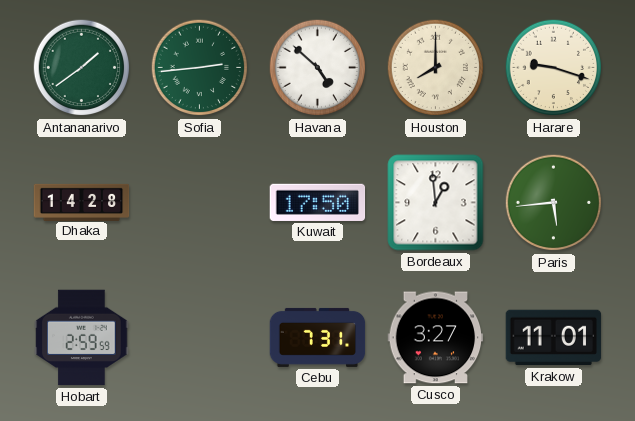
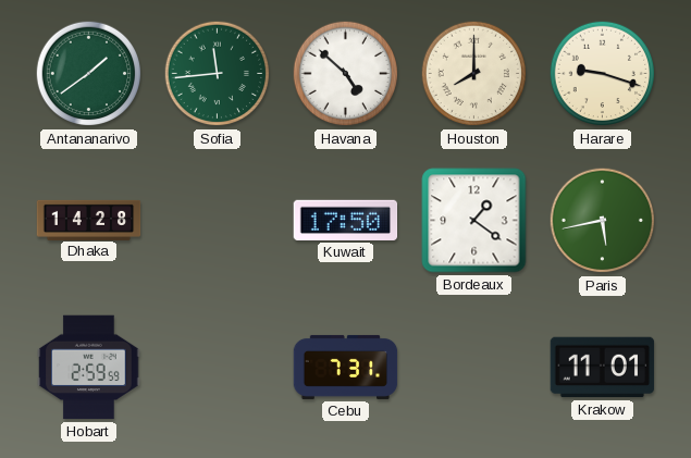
Sofia: 2:44 -> 11:44 (218, 74)
Bordeaux: 12:59 -> 1:21 (474, 221)
Paris: 5:44 -> 5:43 (603, 221)
Cusco: 3:27 -> none (436, 338)
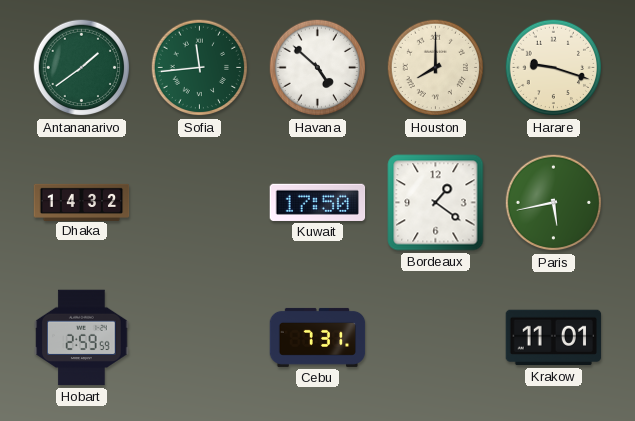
Dhaka: 14:28 -> 14:32 (82, 202)
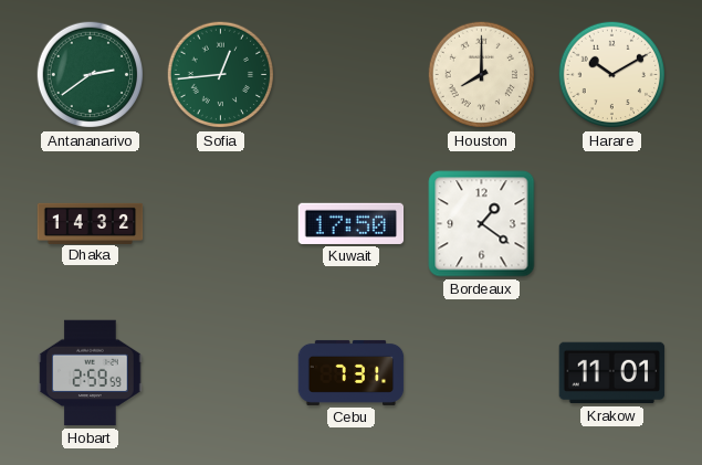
Antananarivo: 1:39 -> 2:39 (91, 75)
Sofia: 11:44 -> 12:44 (221, 75)
Havana: 4:52 -> none (318, 68)
Harare: 9:18 -> 10:10 (612, 75)
Paris: 5:43 -> none (554, 203)
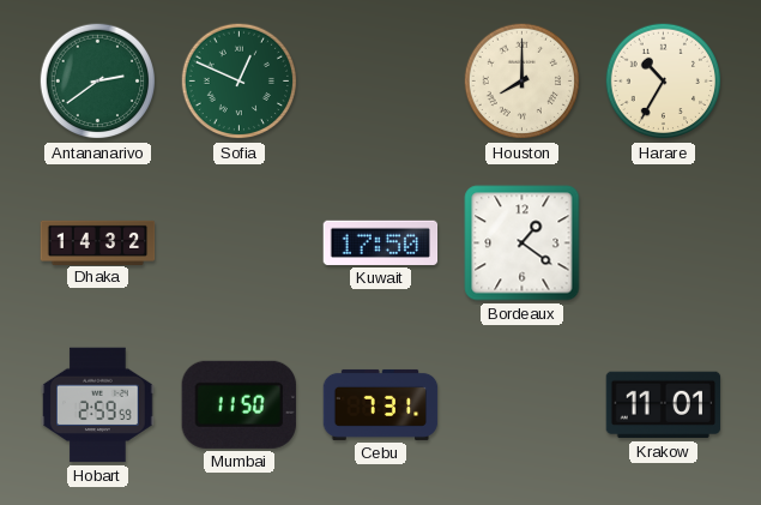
Sofia: 12:44 -> 12:49 (240, 82)
Harare: 10:10 -> 10:35 (664, 82)
Mumbai: none -> 11:50 (238, 404)
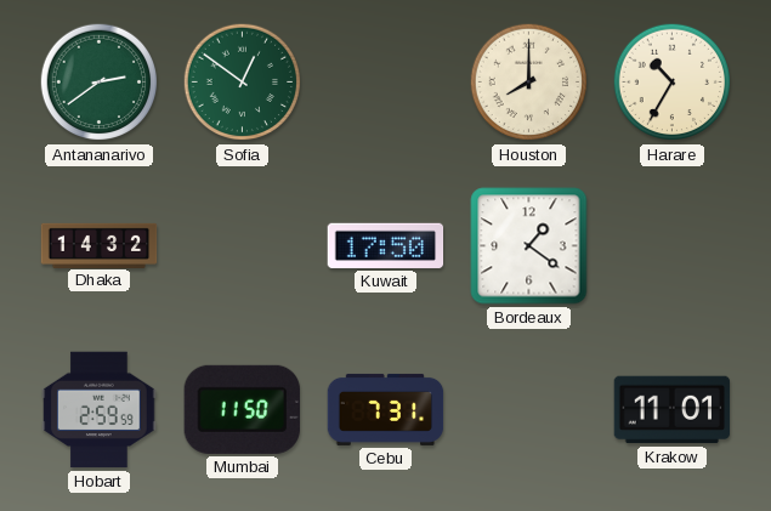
Sofia: 12:49 -> 12:51 (243, 83)
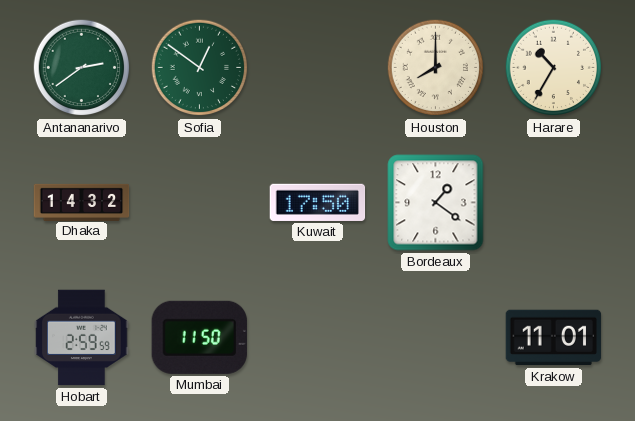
Cebu: 7:31 -> none (386, 409)
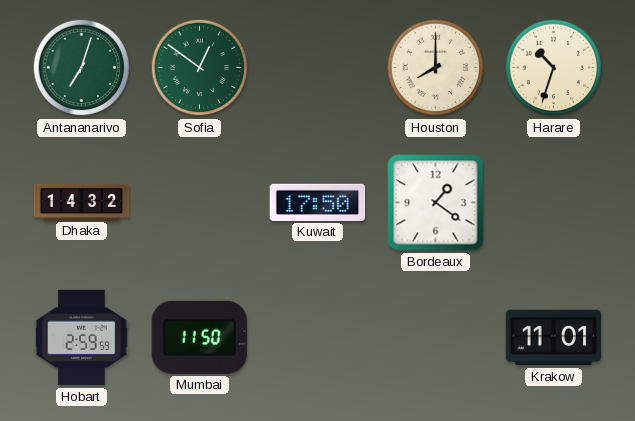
Antananarivo: 2:39 -> 7:03 (82, 68)
Harare: 10:35 -> 10:33 (554, 68)
